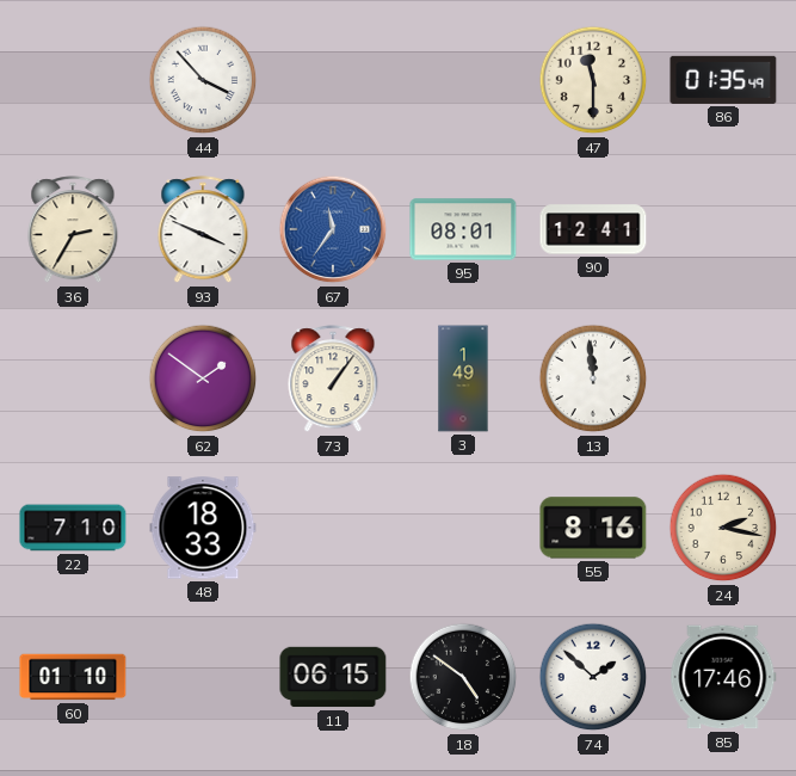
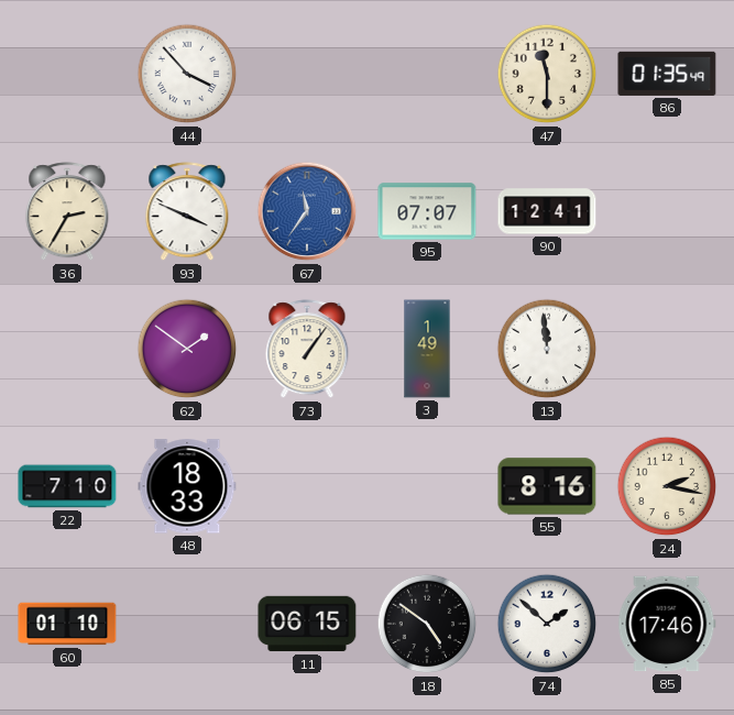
95: 08:01 -> 07:07 (427, 211)
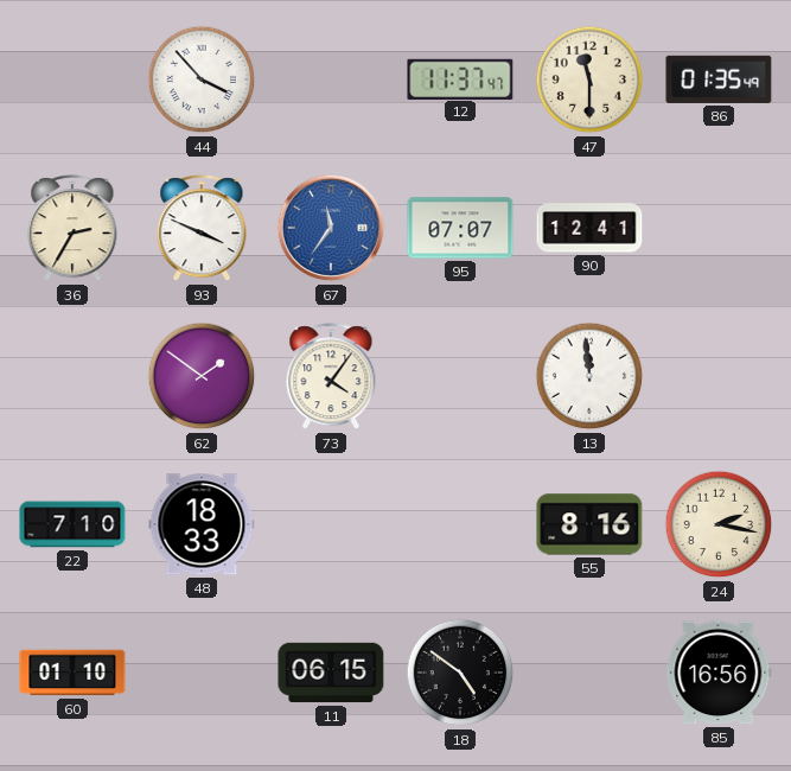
12: none -> 11:37 (460, 78)
73: 1:06 -> 4:06 (331, 377)
3: 1:49 -> none (427, 349)
74: 1:52 -> none (547, 624)
85: 17:46 -> 16:56 (719, 673)
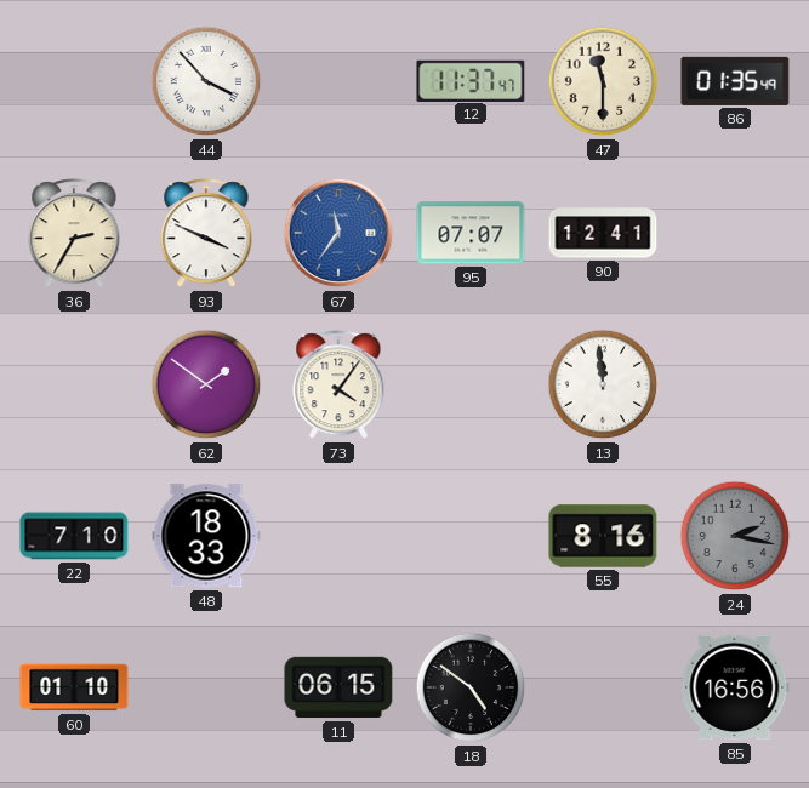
24 dial: cream -> grey (735, 536)
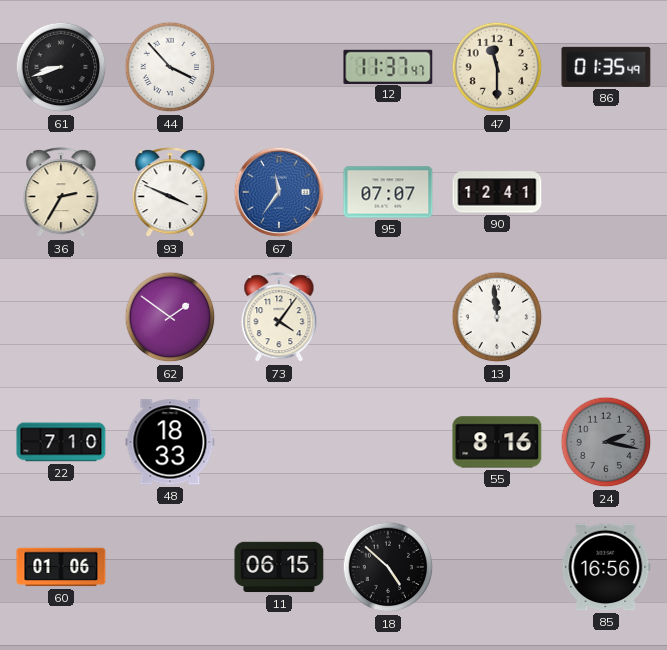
61: none -> 8:42 (61, 67)
60: 01:10 -> 01:06 (61, 567)
18: 4:51 -> 4:52 (388, 567)
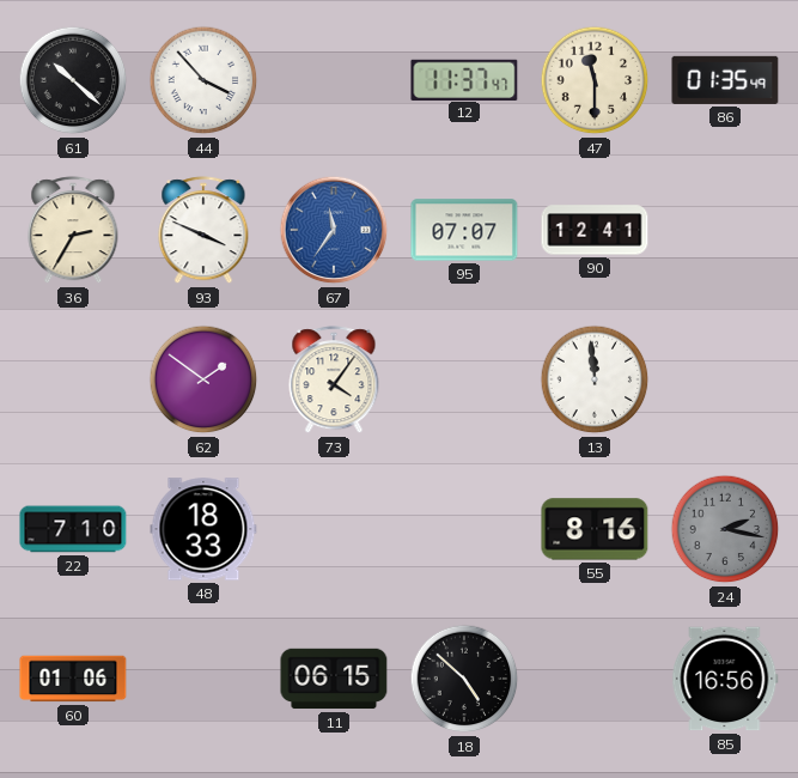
61: 8:42 -> 10:22 (73, 80)
